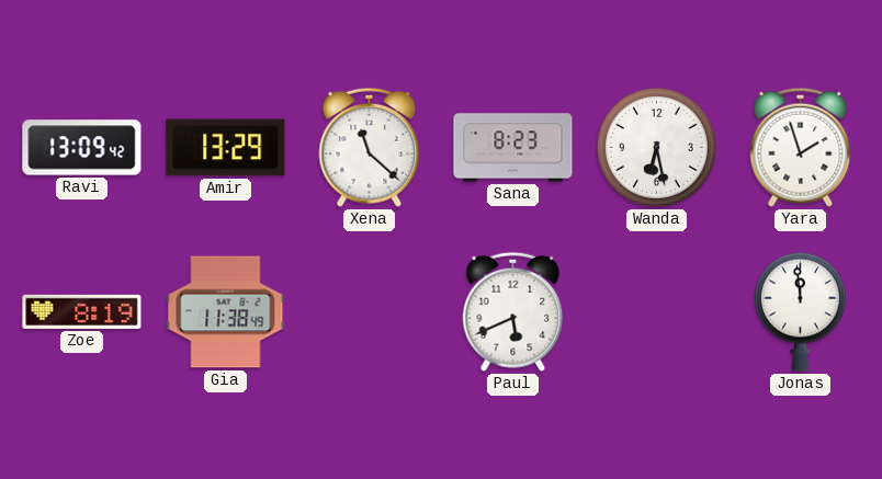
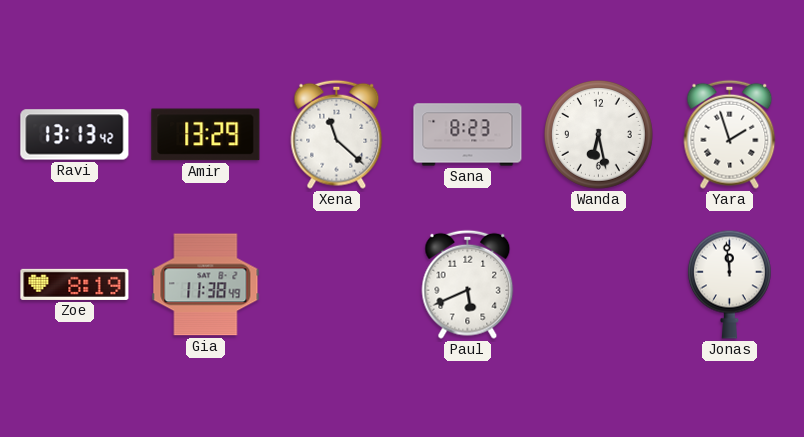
Ravi: 13:09 -> 13:13 (75, 135)
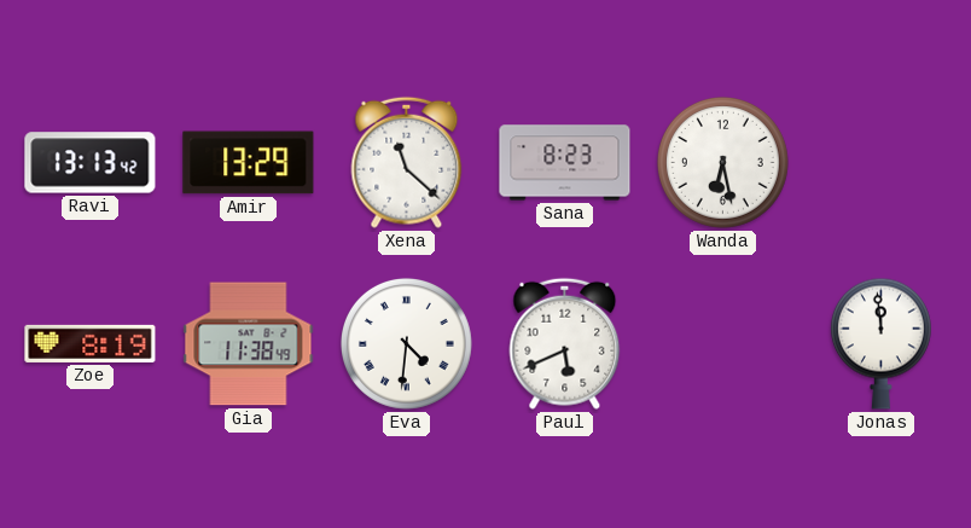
Yara: 1:57 -> none (730, 134)
Eva: none -> 4:31 (406, 343)
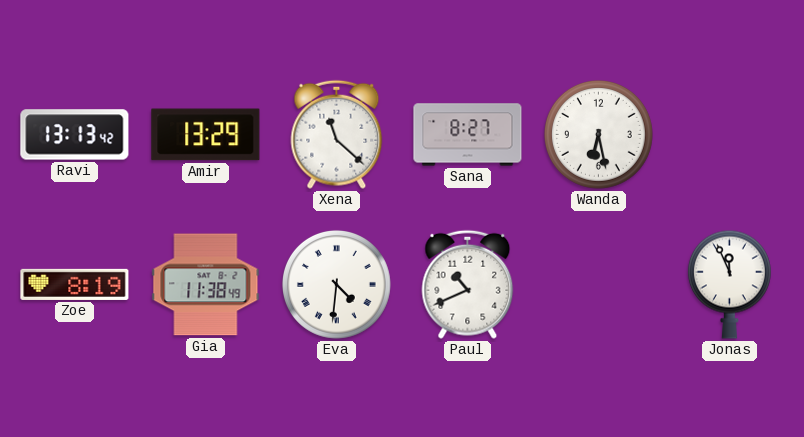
Sana: 8:23 -> 8:27 (468, 135)
Paul: 5:41 -> 10:41 (468, 284)
Jonas: 11:59 -> 11:56 (729, 284)
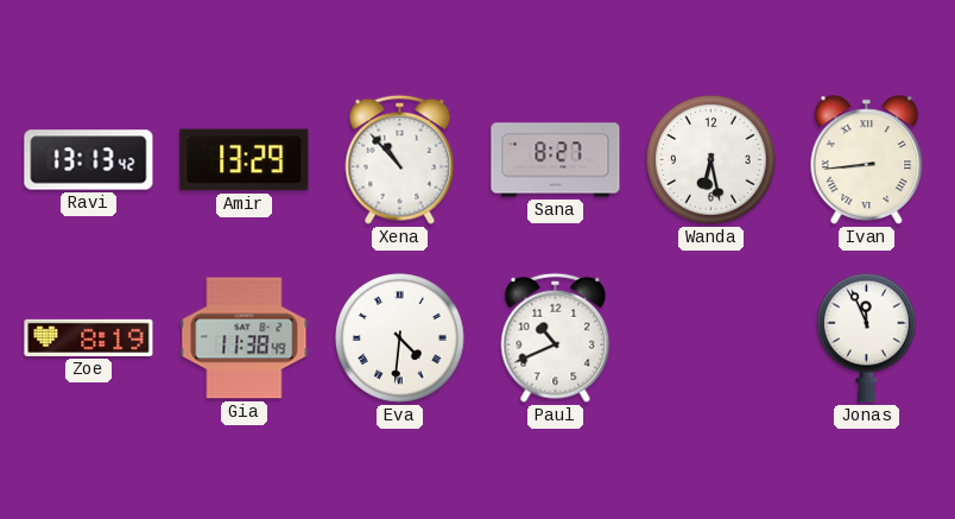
Xena: 11:22 -> 10:53 (400, 159)
Ivan: none -> 8:44 (867, 160)
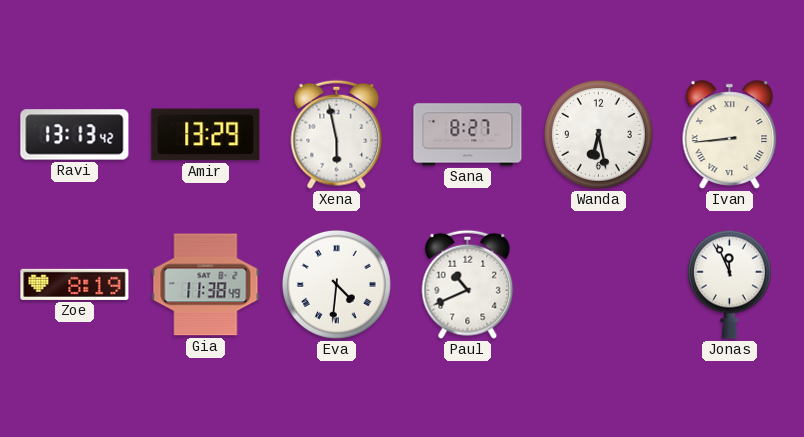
Xena: 10:53 -> 5:58 (337, 134)
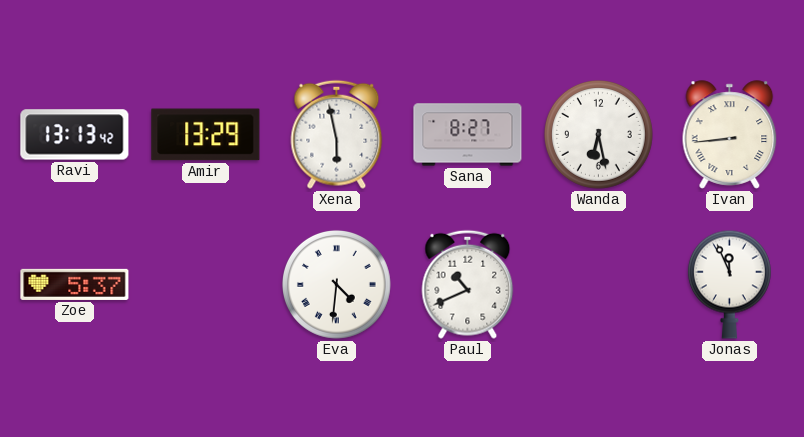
Zoe: 8:19 -> 5:37 (75, 284)
Gia: 11:38 -> none (206, 285)
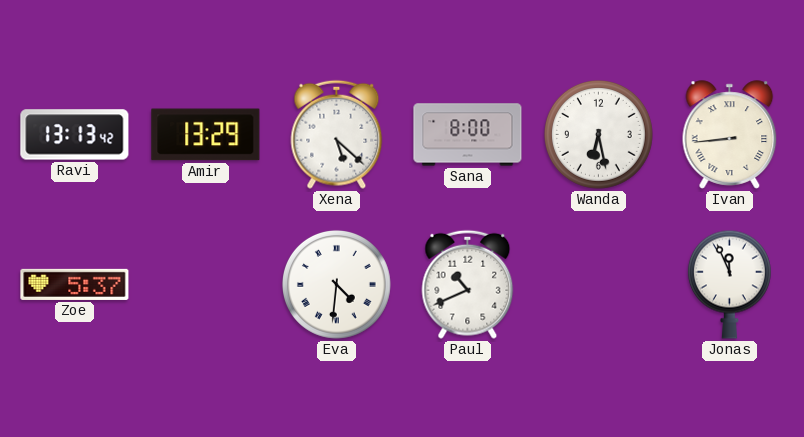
Xena: 5:58 -> 5:22 (337, 134)
Sana: 8:27 -> 8:00 (468, 135)
